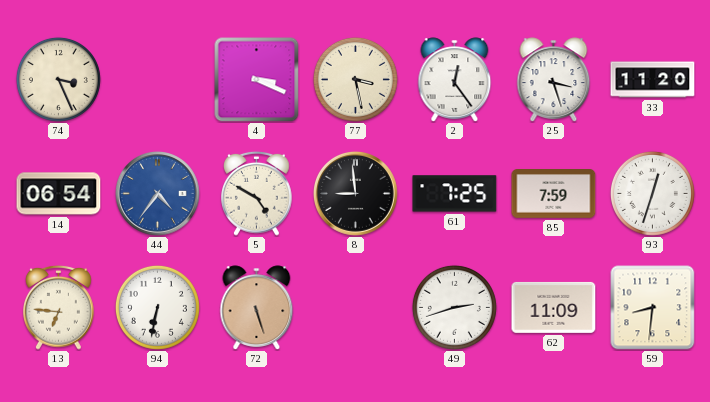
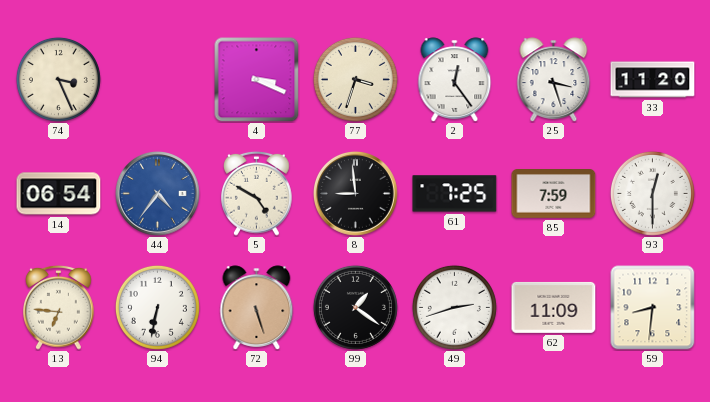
77: 3:28 -> 3:33 (355, 79)
93: 12:33 -> 12:30 (652, 193)
99: none -> 1:21 (355, 307)
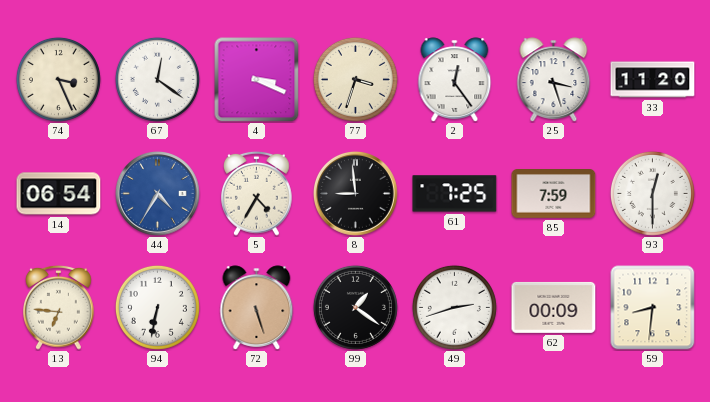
67: none -> 12:21 (157, 79)
44: 4:36 -> 4:35 (157, 193)
5: 4:50 -> 4:35 (257, 193)
62: 11:09 -> 00:09 (554, 307)
